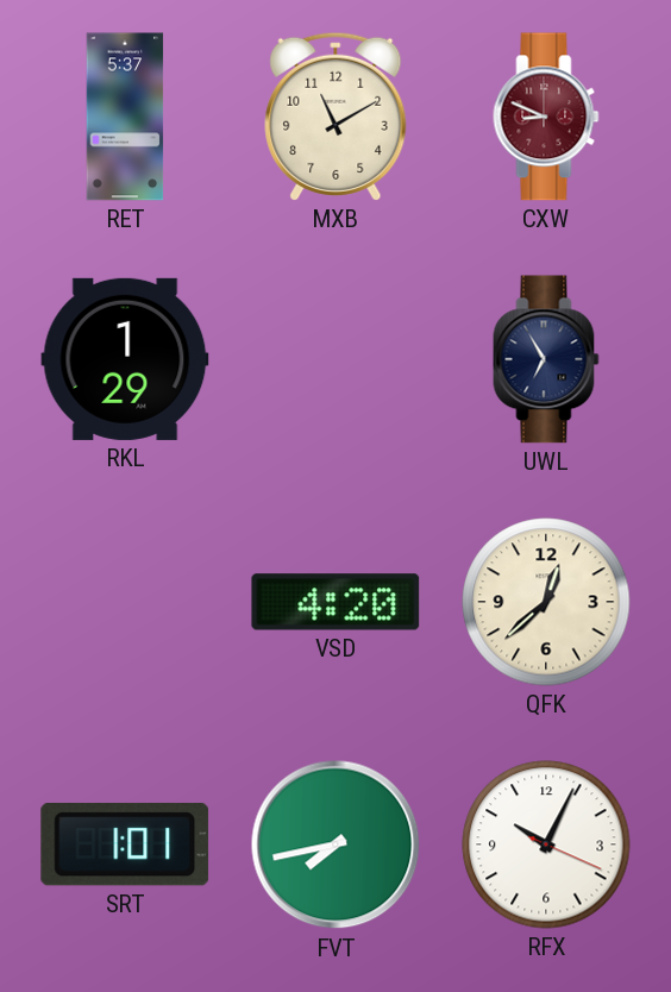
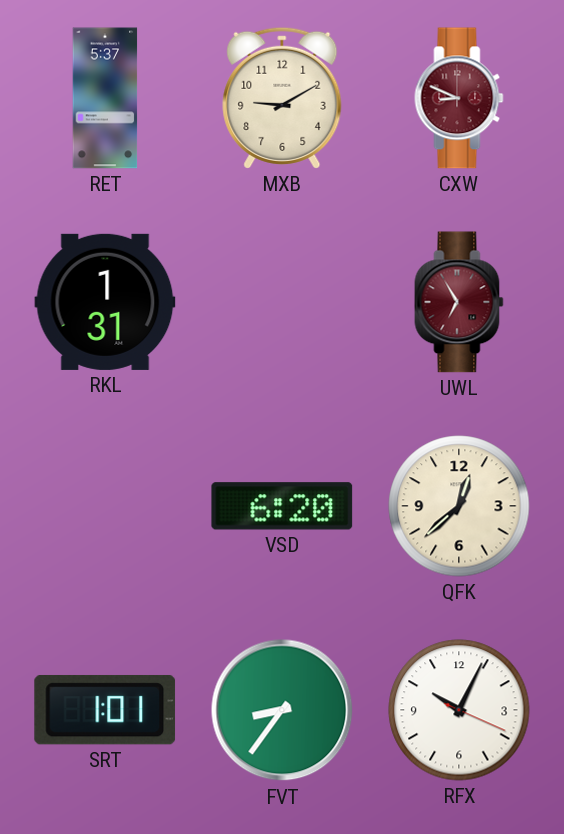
MXB: 11:10 -> 9:10 (282, 98)
RKL: 1:29 -> 1:31 (105, 302)
UWL dial: navy -> burgundy (459, 302)
VSD: 4:20 -> 6:20 (282, 506)
FVT: 7:43 -> 8:36 (282, 710)
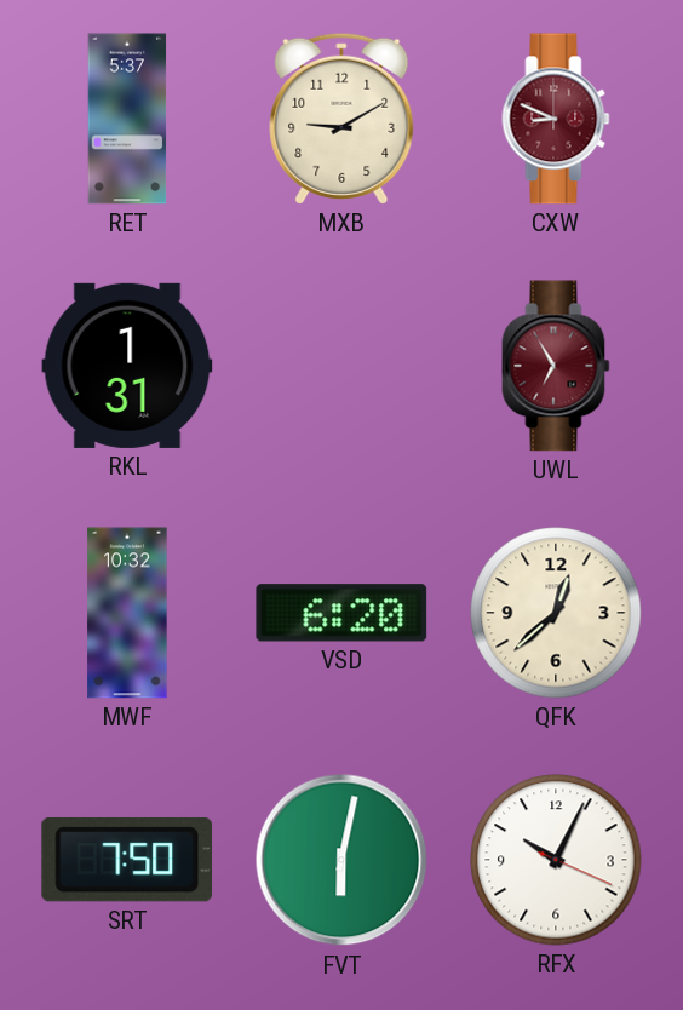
MWF: none -> 10:32 (127, 613)
SRT: 1:01 -> 7:50 (127, 860)
FVT: 8:36 -> 6:02 (342, 860)
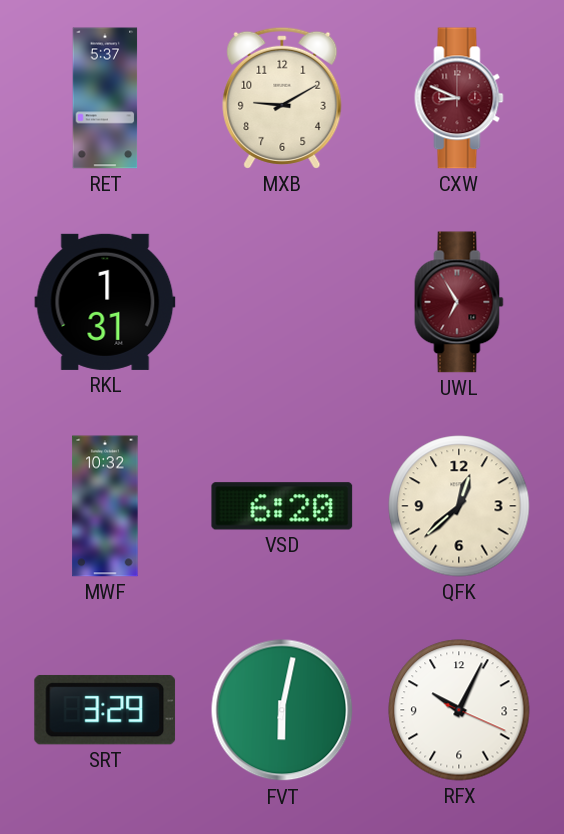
SRT: 7:50 -> 3:29 (105, 710)
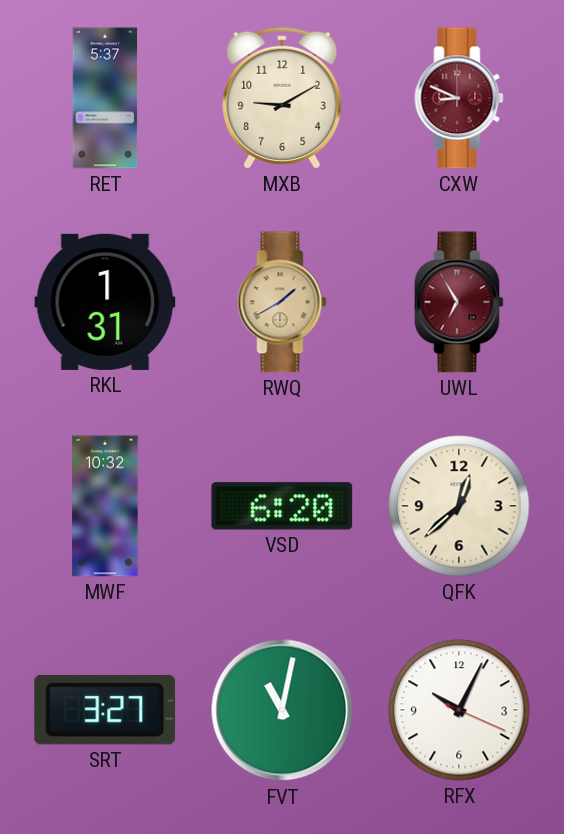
RWQ: none -> 1:40 (282, 302)
SRT: 3:29 -> 3:27 (105, 710)
FVT: 6:02 -> 11:02 (282, 710)
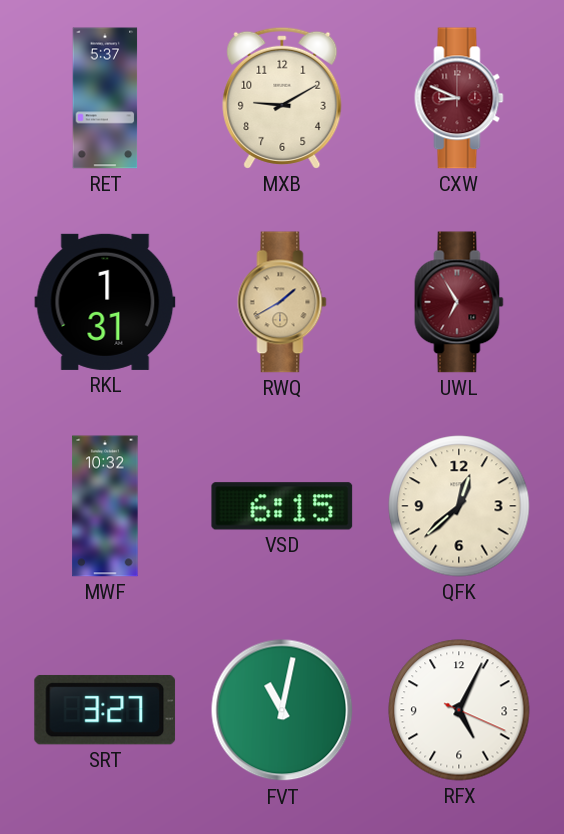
VSD: 6:20 -> 6:15 (282, 506)
RFX: 10:04 -> 5:04 (459, 710)
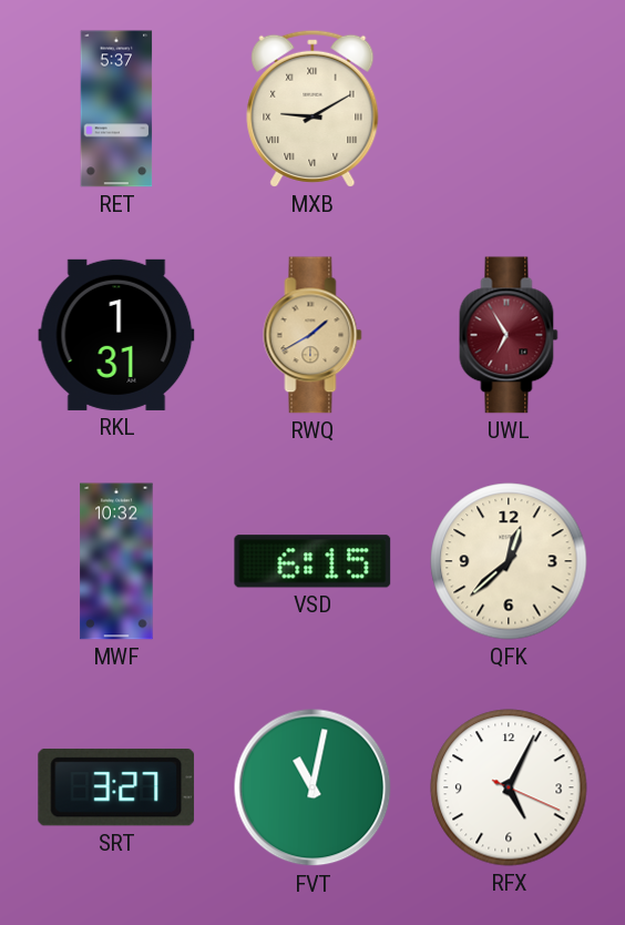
MXB numerals: Arabic -> Roman (312, 109)
CXW: 8:49 -> none (459, 98)
